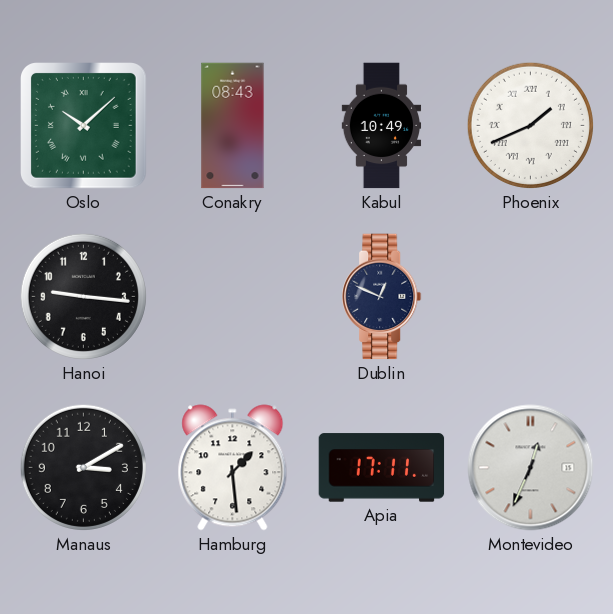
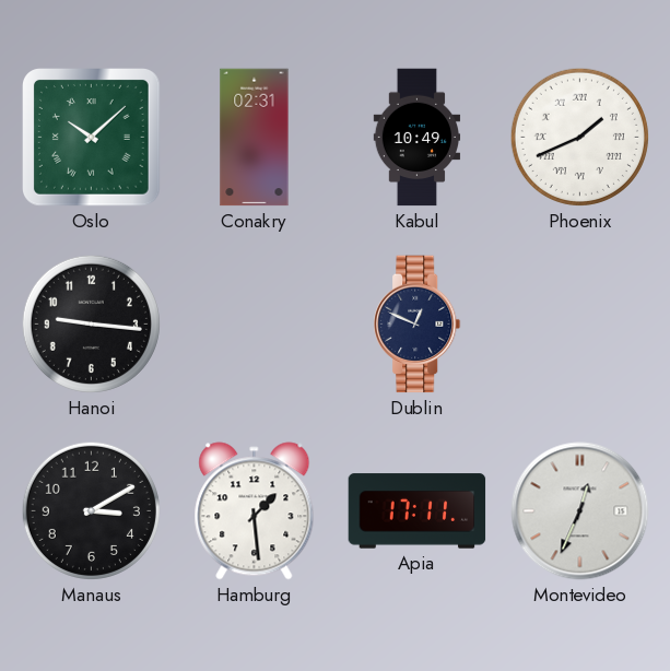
Conakry: 08:43 -> 02:31 (255, 138)
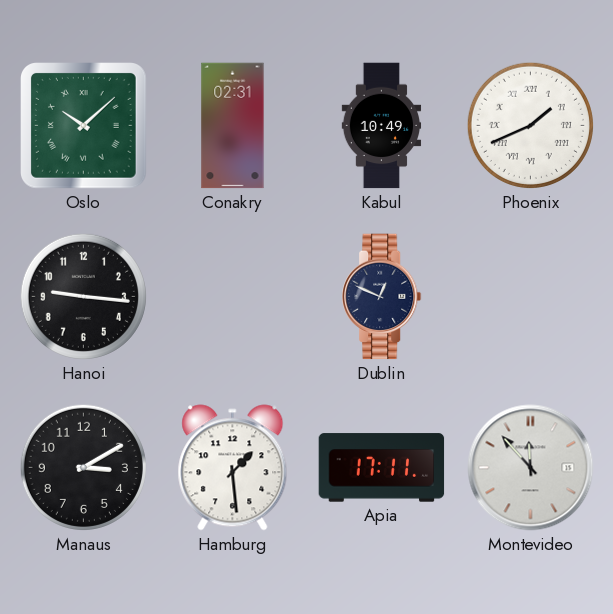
Montevideo: 12:34 -> 11:53 (531, 468)
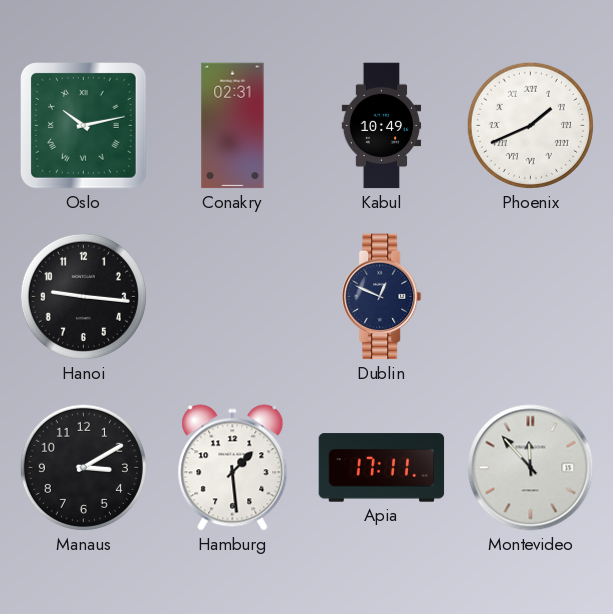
Oslo: 10:08 -> 10:13 (84, 126)
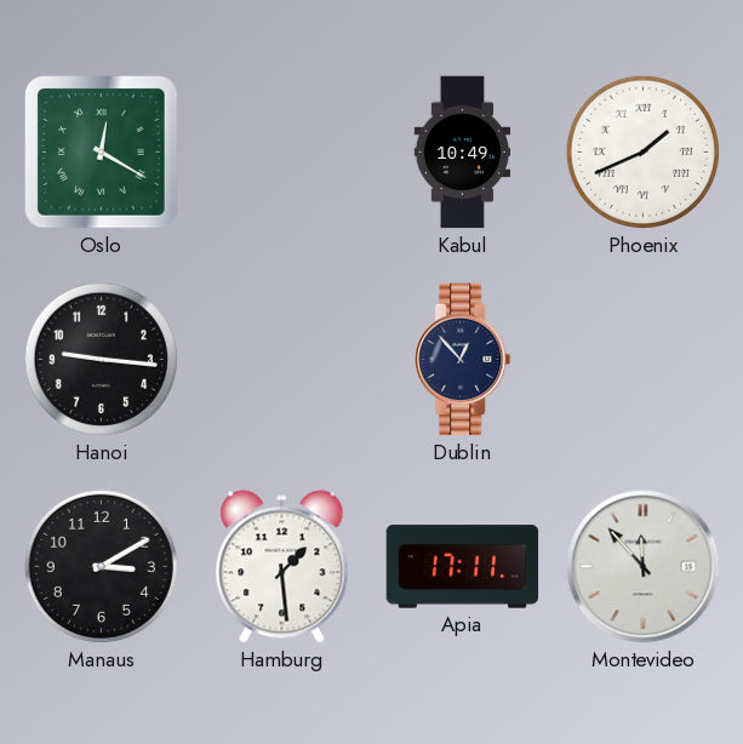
Oslo: 10:13 -> 12:20 (102, 153)
Conakry: 02:31 -> none (233, 126)
Dublin: 12:49 -> 12:53 (463, 360)
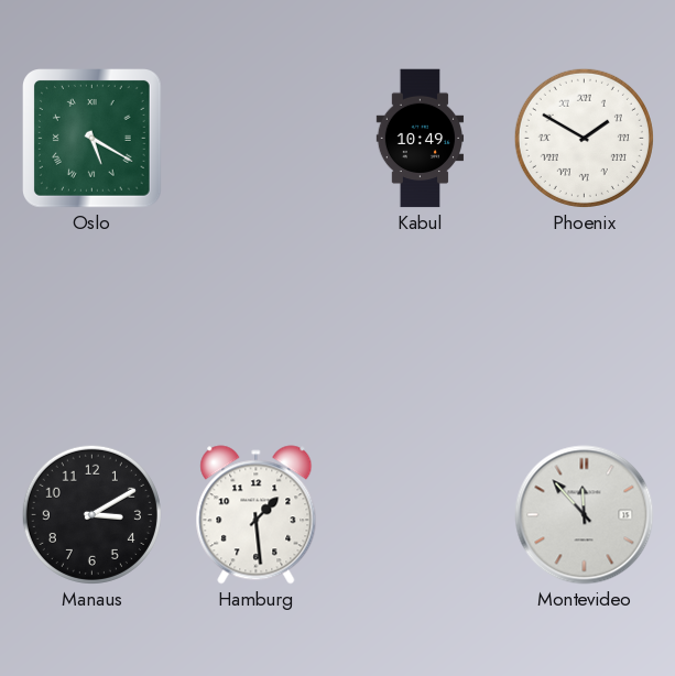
Oslo: 12:20 -> 5:20 (92, 139)
Phoenix: 1:41 -> 1:50 (584, 138)
Hanoi: 9:16 -> none (101, 359)
Dublin: 12:53 -> none (463, 360)
Apia: 17:11 -> none (463, 567)
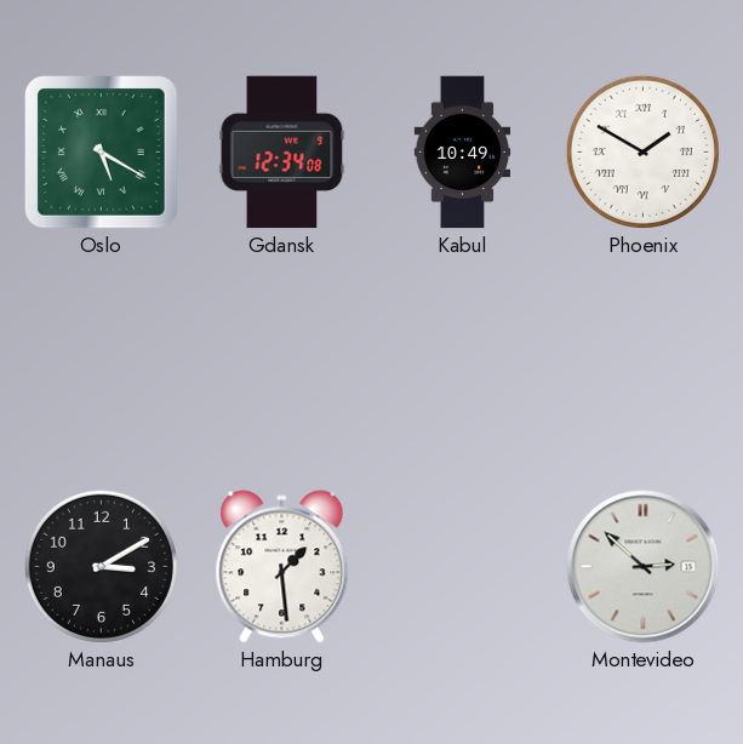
Gdansk: none -> 12:34 (282, 153)
Montevideo: 11:53 -> 2:52 (644, 567)
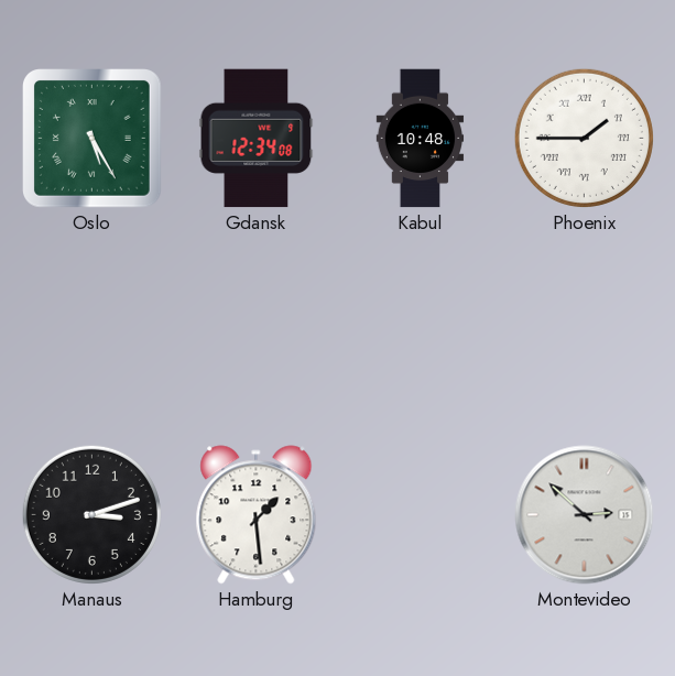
Oslo: 5:20 -> 5:25 (92, 139)
Kabul: 10:49 -> 10:48 (421, 139)
Phoenix: 1:50 -> 1:45 (584, 138)
Manaus: 3:10 -> 3:12 (91, 514)
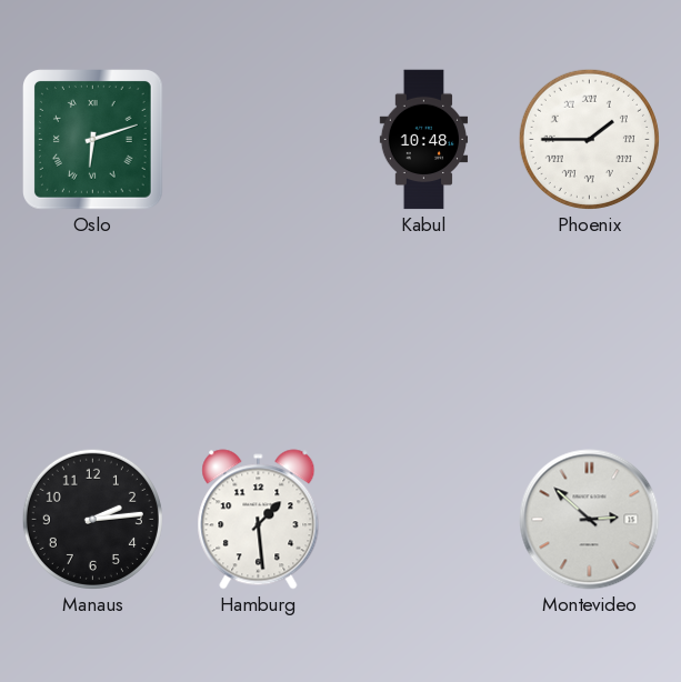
Oslo: 5:25 -> 6:12 (93, 140)
Gdansk: 12:34 -> none (257, 139)
Manaus: 3:12 -> 2:14 (92, 519)
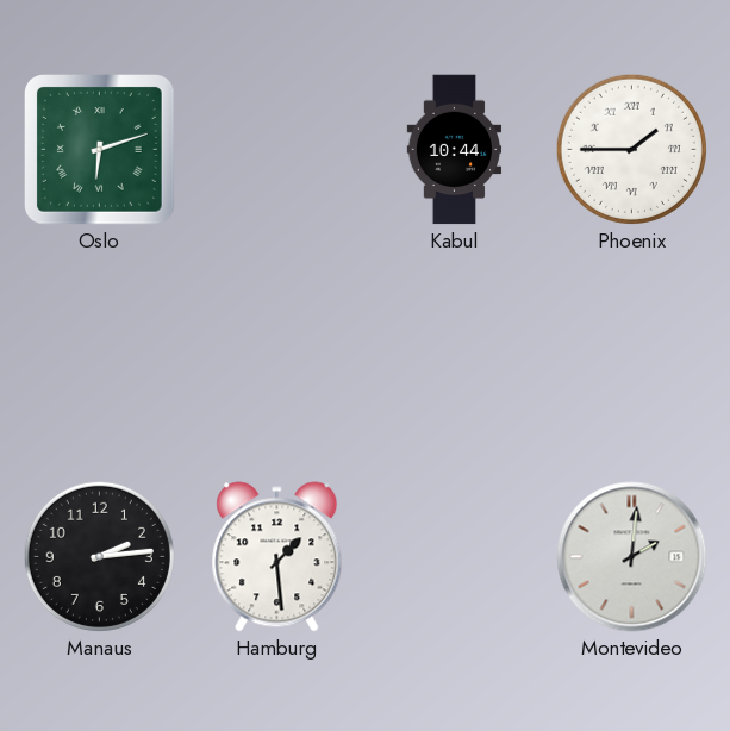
Kabul: 10:48 -> 10:44 (455, 150)
Montevideo: 2:52 -> 2:01 (632, 557)
